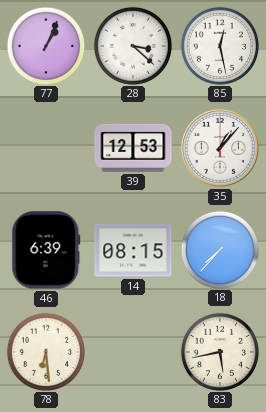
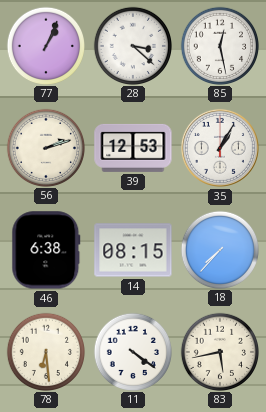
56: none -> 2:12 (45, 147)
35: 1:07 -> 1:05 (220, 148)
46: 6:39 -> 6:38 (46, 250)
11: none -> 4:21 (132, 351)
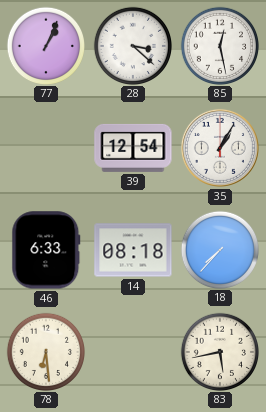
56: 2:12 -> none (45, 147)
39: 12:53 -> 12:54 (133, 148)
46: 6:38 -> 6:33 (46, 250)
14: 08:15 -> 08:18 (133, 250)
11: 4:21 -> none (132, 351)
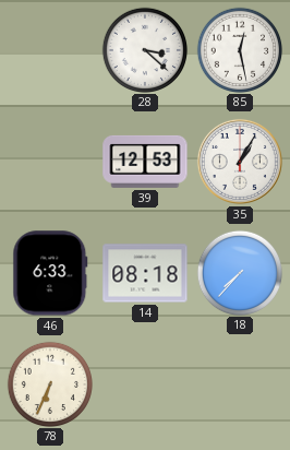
77: 1:04 -> none (45, 45)
39: 12:54 -> 12:53 (145, 162)
78: 6:29 -> 6:34 (49, 383)
83: 5:43 -> none (219, 351)
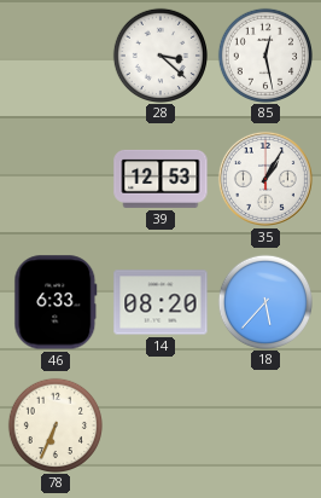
14: 08:18 -> 08:20 (160, 302)
18: 7:37 -> 5:37 (264, 301)
